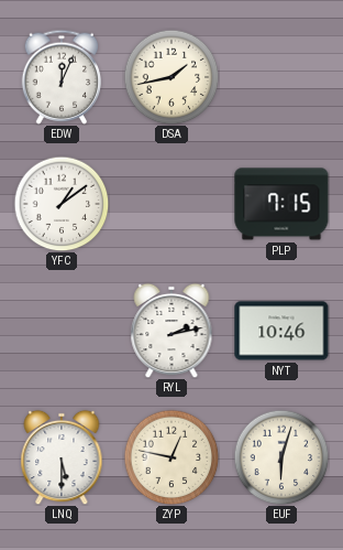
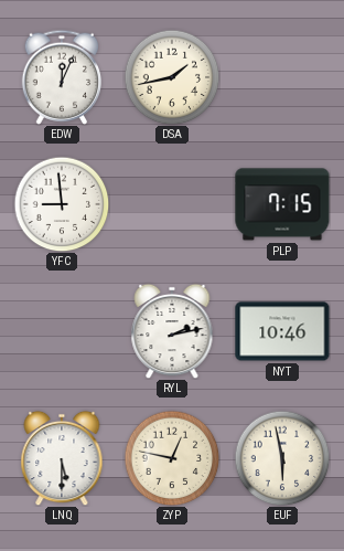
YFC: 1:09 -> 8:59 (62, 204)
EUF: 6:03 -> 5:58 (282, 458)
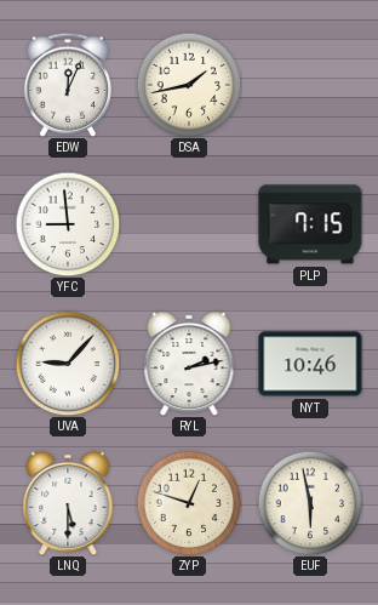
UVA: none -> 9:07 (68, 364)
ZYP: 12:47 -> 12:48 (189, 503)
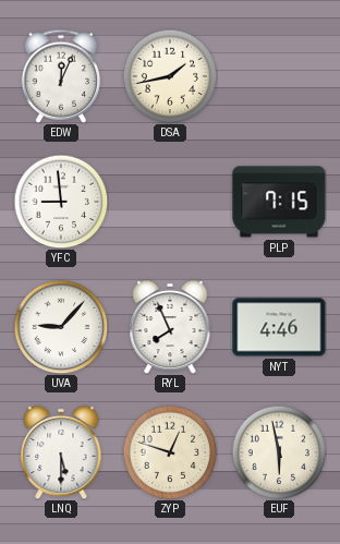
RYL: 2:13 -> 7:56 (170, 327)
NYT: 10:46 -> 4:46 (279, 327)
